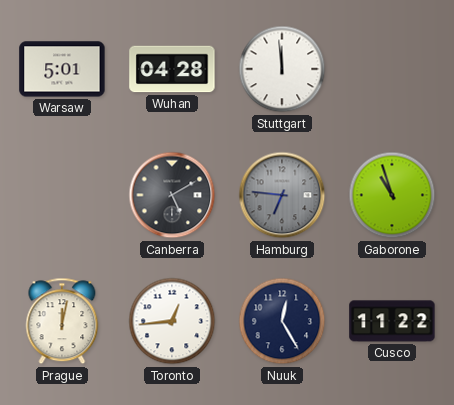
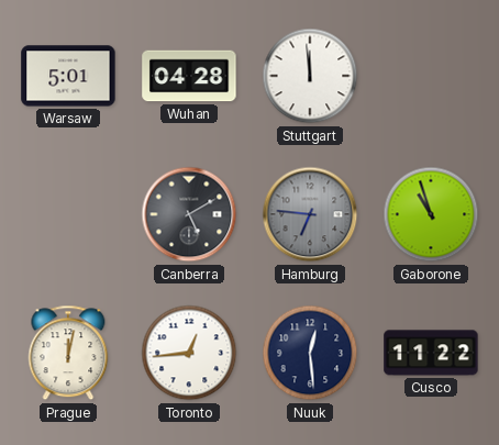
Nuuk: 12:25 -> 12:29 (310, 353)
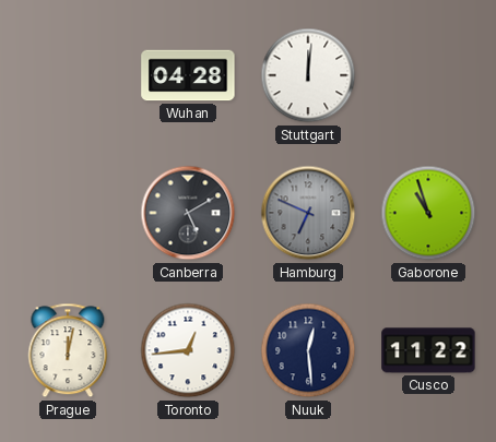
Warsaw: 5:01 -> none (68, 76)
Stuttgart: 11:59 -> 12:01 (308, 75)
Hamburg: 6:46 -> 6:49 (308, 213)
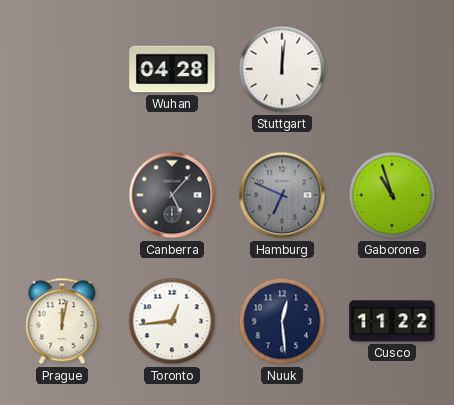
Canberra: 5:10 -> 5:07 (172, 195)
